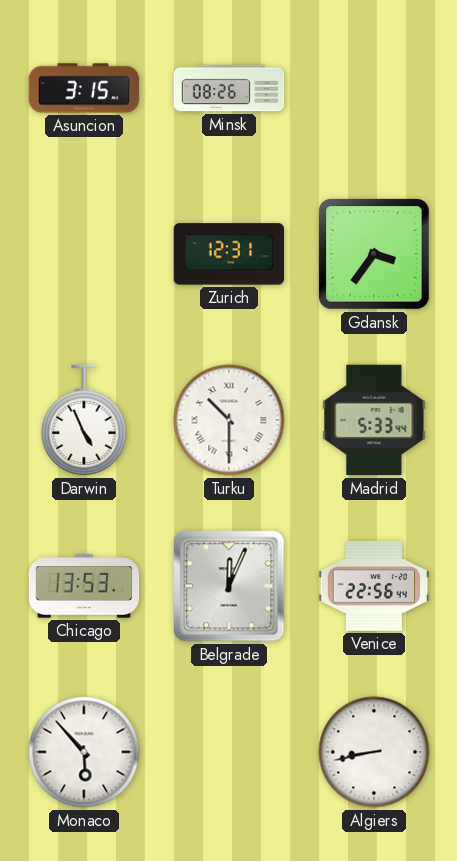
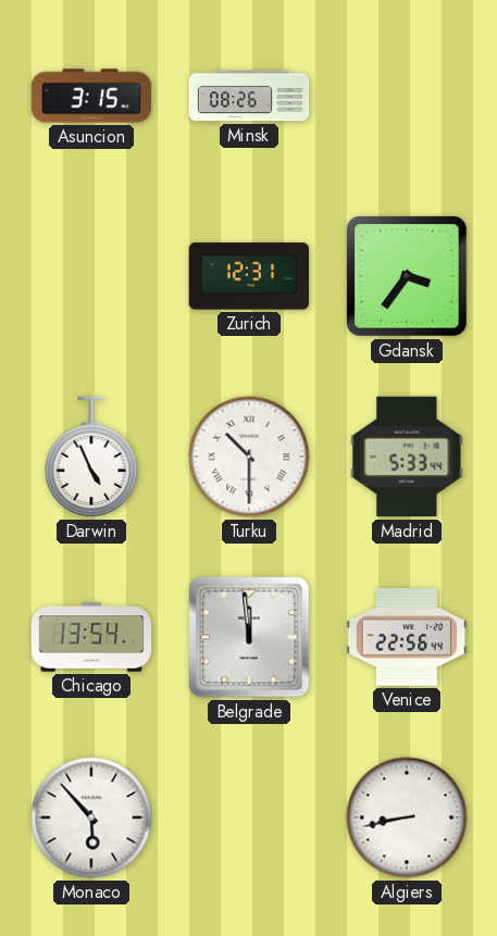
Chicago: 13:53 -> 13:54 (91, 637)
Belgrade: 12:04 -> 11:59 (249, 637)
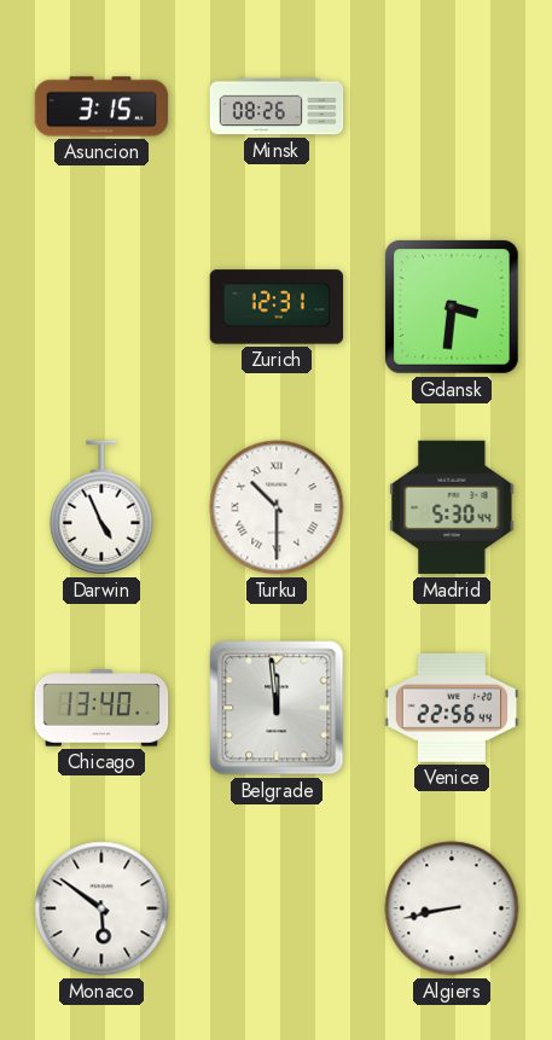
Gdansk: 3:36 -> 3:31 (452, 307)
Madrid: 5:33 -> 5:30 (452, 507)
Chicago: 13:54 -> 13:40 (101, 708)
Monaco: 5:53 -> 5:51 (101, 908)
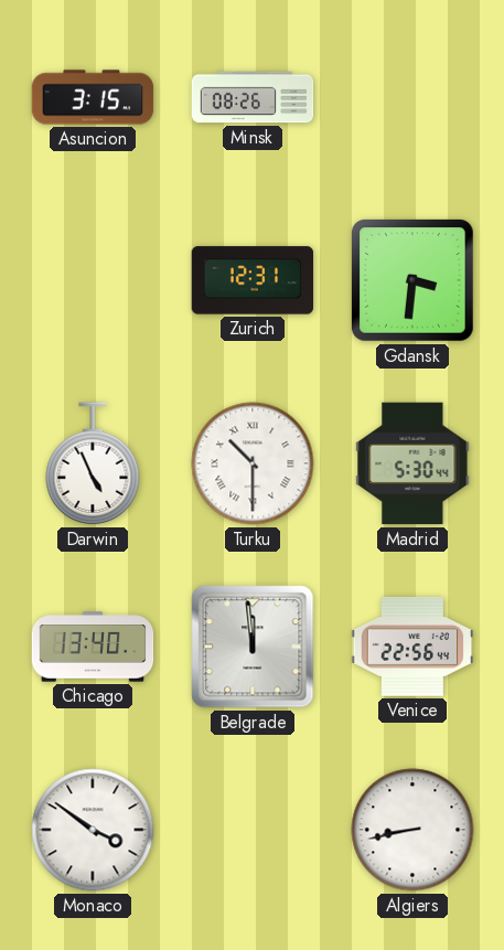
Monaco: 5:51 -> 3:51 (93, 830)
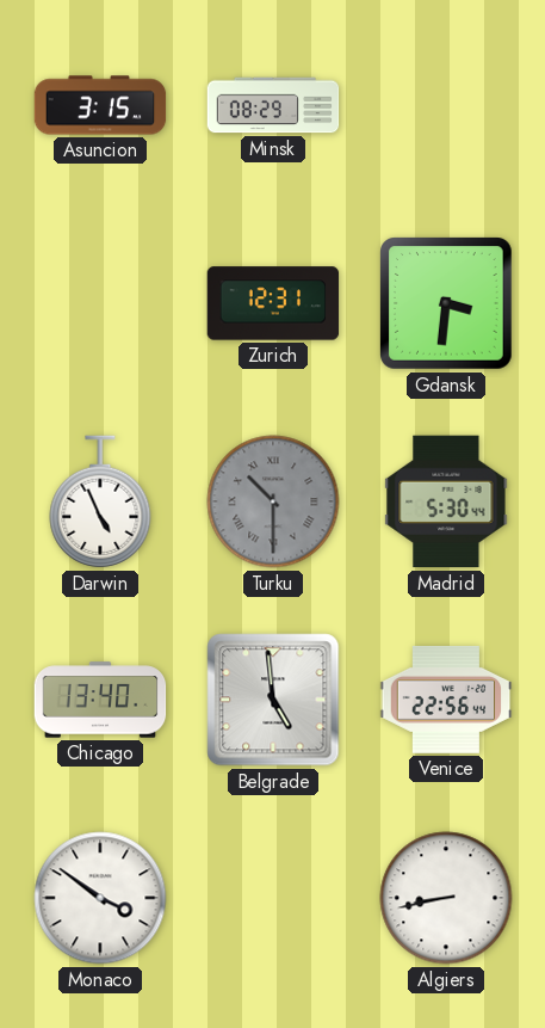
Minsk: 08:26 -> 08:29 (273, 105)
Turku dial: white -> grey (273, 501)
Belgrade: 11:59 -> 4:59 (273, 700)
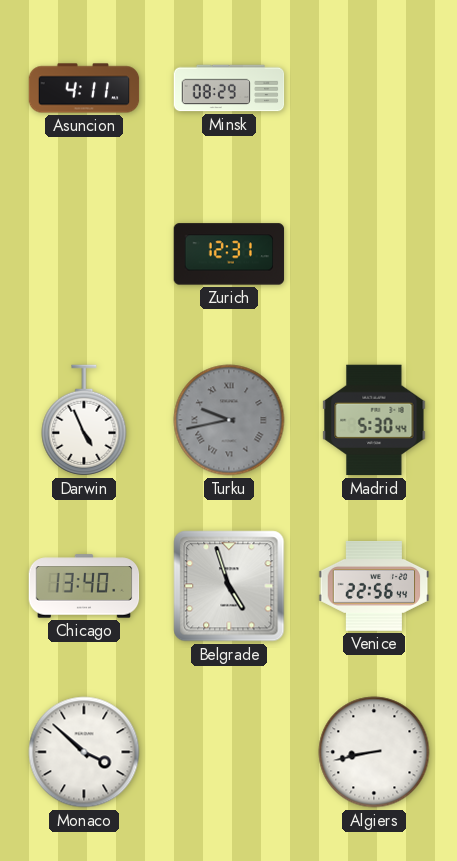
Asuncion: 3:15 -> 4:11 (84, 88)
Gdansk: 3:31 -> none (446, 303)
Turku: 10:30 -> 9:43 (229, 420)
Belgrade: 4:59 -> 4:57 (229, 586)
Monaco: 3:51 -> 3:52 (84, 752)
